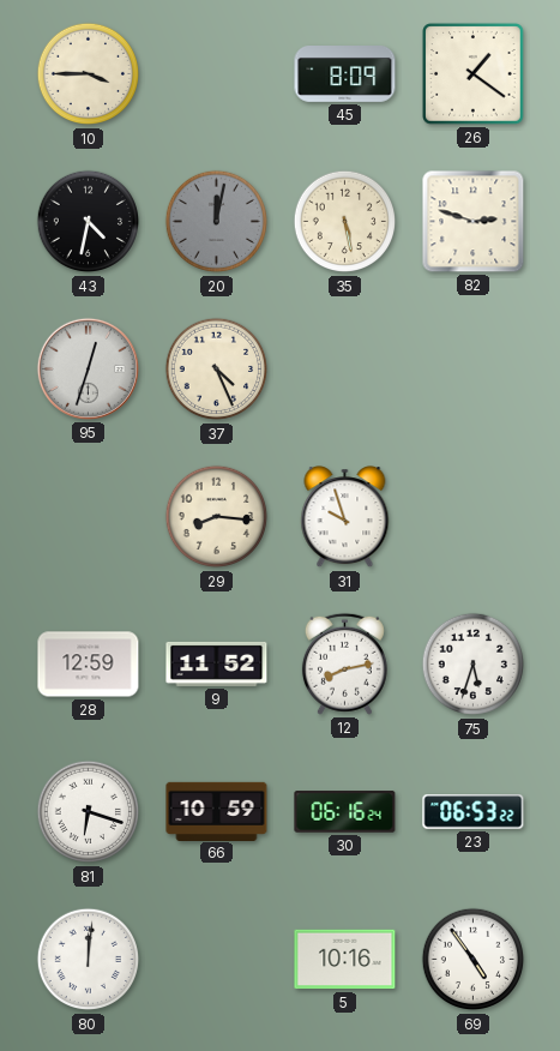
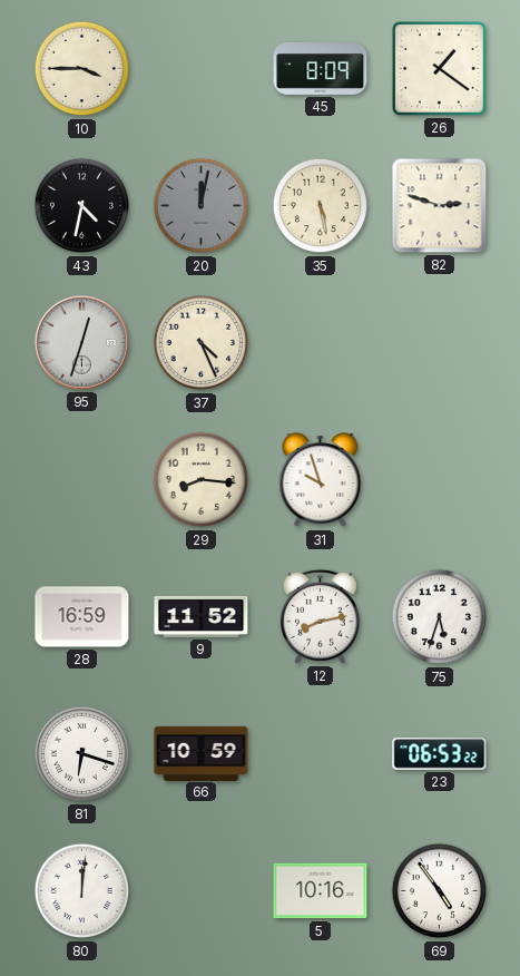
28: 12:59 -> 16:59 (82, 617)
30: 06:16 -> none (345, 812)
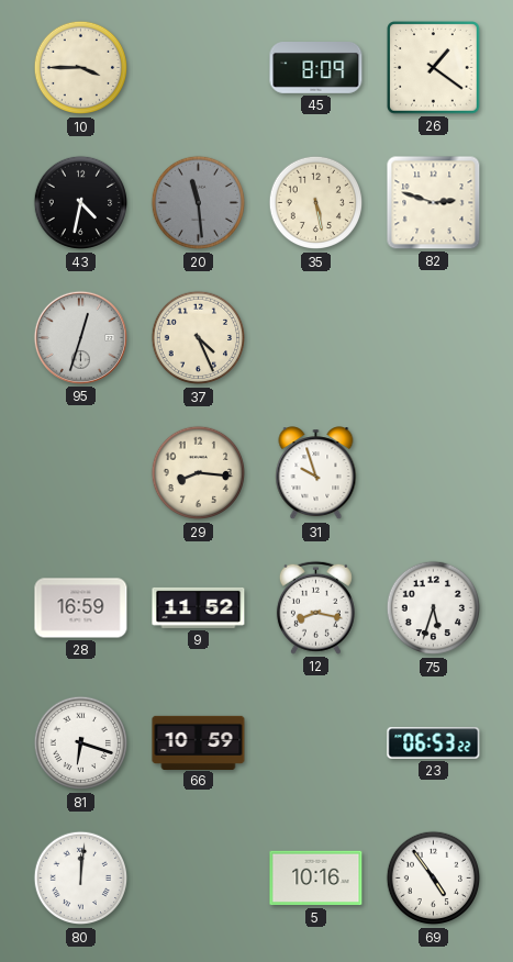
20: 12:02 -> 11:29 (199, 203)
12: 8:13 -> 8:17 (315, 607)
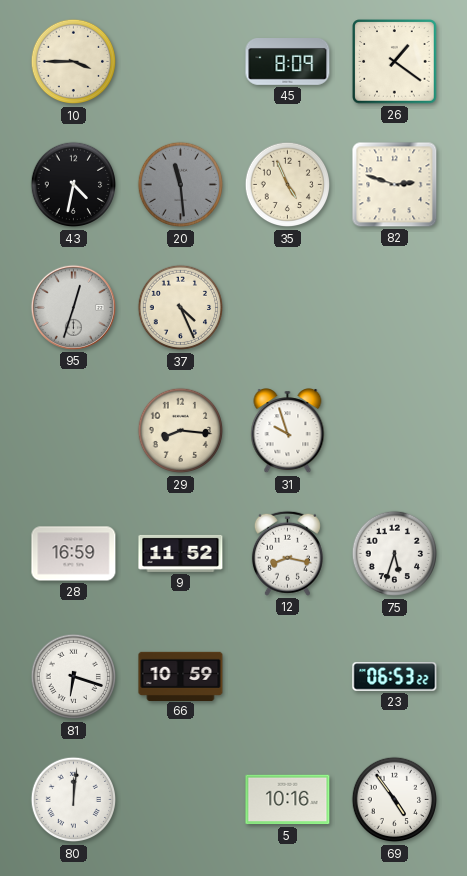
35: 5:28 -> 4:56 (288, 185)
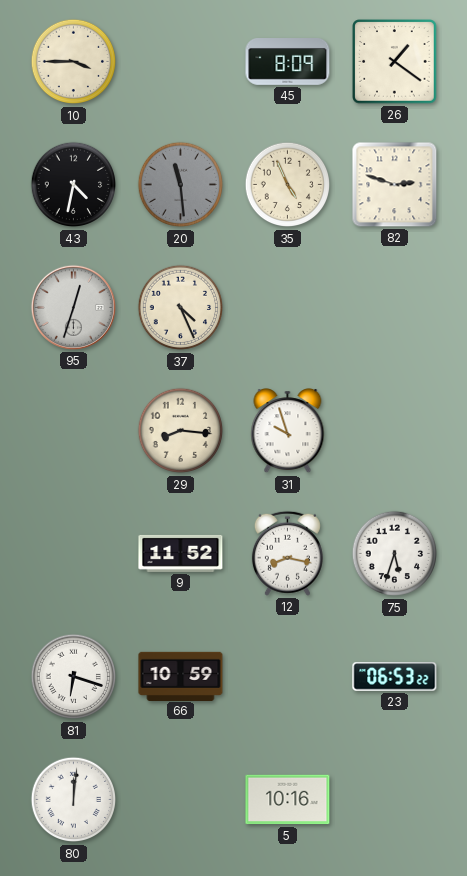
28: 16:59 -> none (74, 554)
69: 4:54 -> none (395, 800)
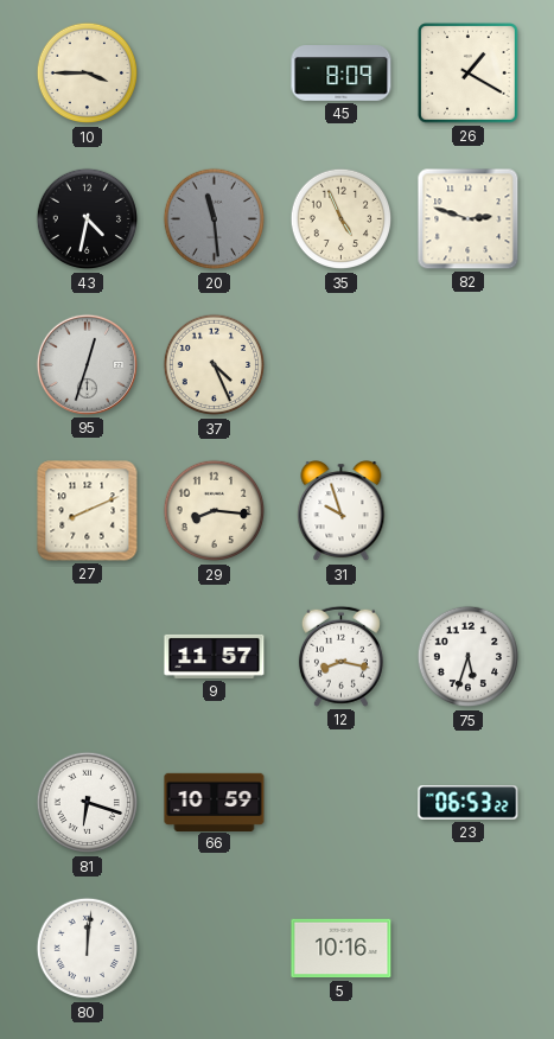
26: 1:21 -> 1:20 (469, 74)
27: none -> 8:11 (88, 511)
9: 11:52 -> 11:57 (215, 656)
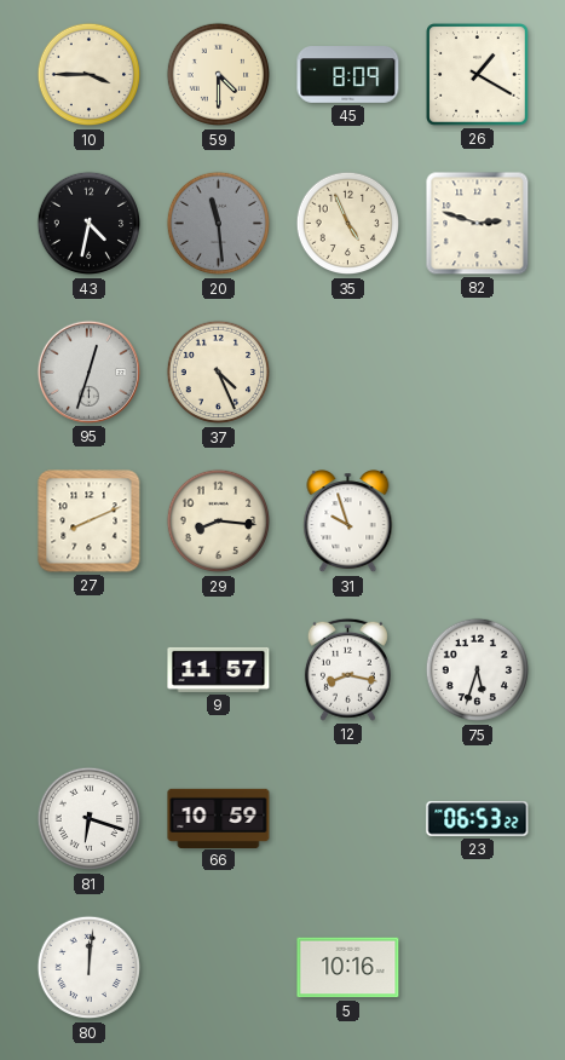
59: none -> 4:30 (219, 75)
